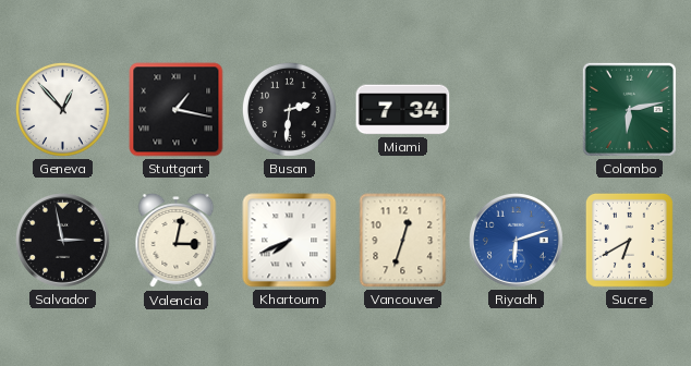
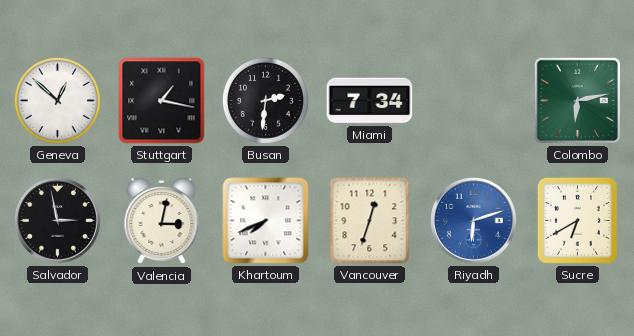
Geneva: 12:53 -> 12:52 (57, 100)
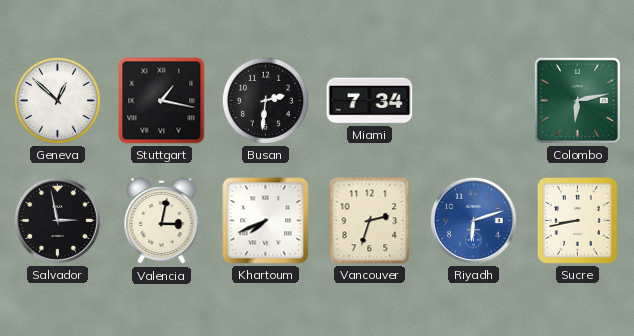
Vancouver: 12:33 -> 2:33 (370, 221)
Sucre: 6:40 -> 8:43 (577, 220)
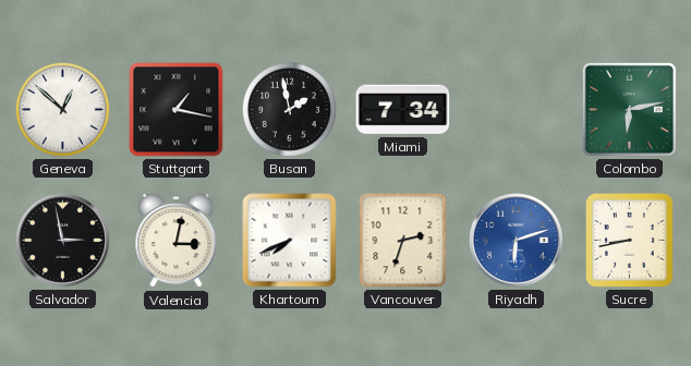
Busan: 2:31 -> 1:58 (289, 109)
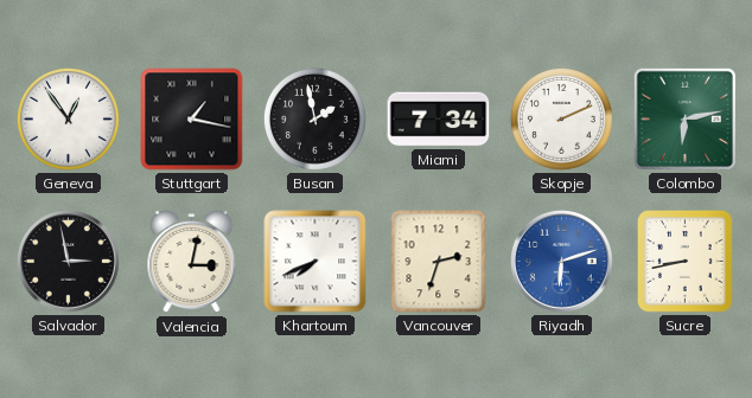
Geneva: 12:52 -> 12:54 (68, 118)
Skopje: none -> 2:11 (561, 118)
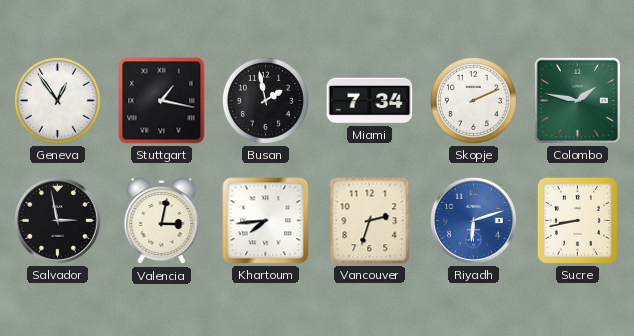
Colombo: 6:13 -> 1:47 (577, 100)
Khartoum: 7:41 -> 7:44 (266, 221)
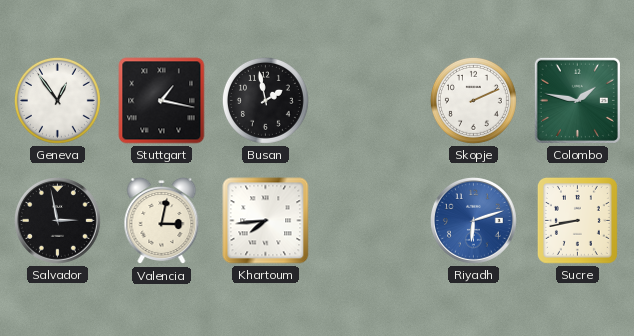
Miami: 7:34 -> none (370, 101)
Vancouver: 2:33 -> none (370, 221)
